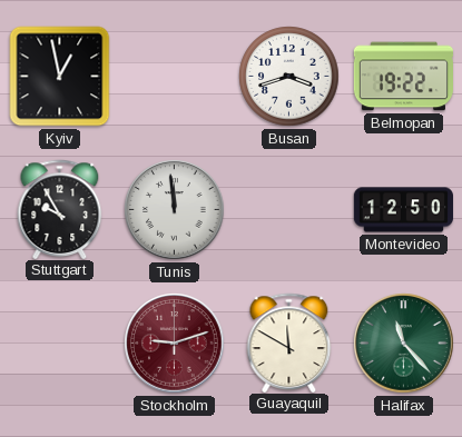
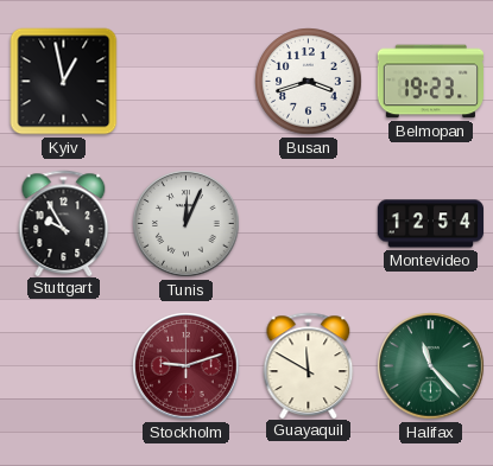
Belmopan: 19:22 -> 19:23 (430, 82)
Tunis: 11:59 -> 12:04 (187, 224)
Montevideo: 12:50 -> 12:54 (430, 224)
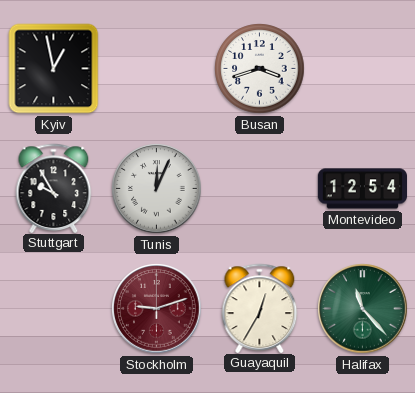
Belmopan: 19:23 -> none (430, 82)
Guayaquil: 11:50 -> 12:35 (260, 308)
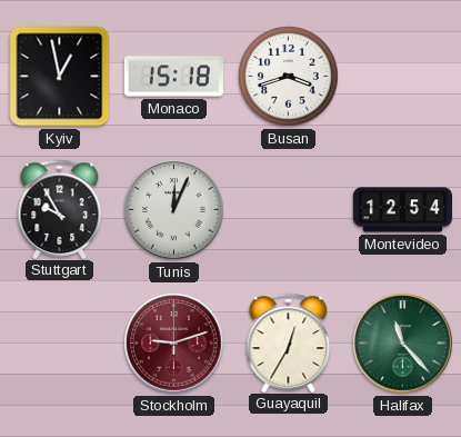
Monaco: none -> 15:18 (173, 77)
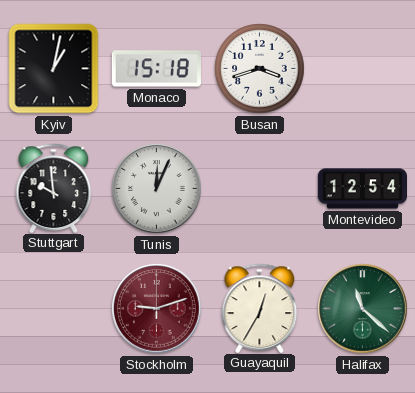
Kyiv: 12:58 -> 1:02 (54, 69)
Stuttgart: 9:55 -> 9:59 (54, 188)
Halifax: 11:23 -> 11:22 (363, 309)
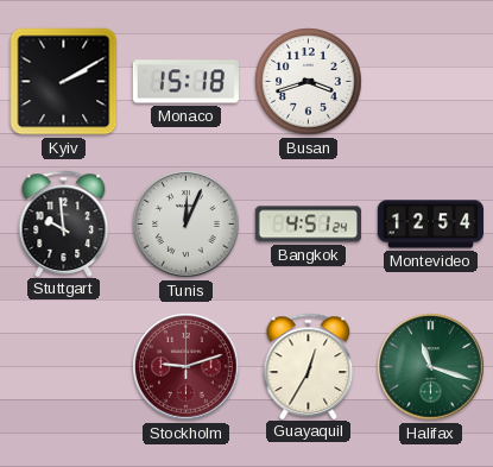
Kyiv: 1:02 -> 2:10 (64, 82)
Bangkok: none -> 4:51 (308, 225)
Halifax: 11:22 -> 11:18 (431, 367)
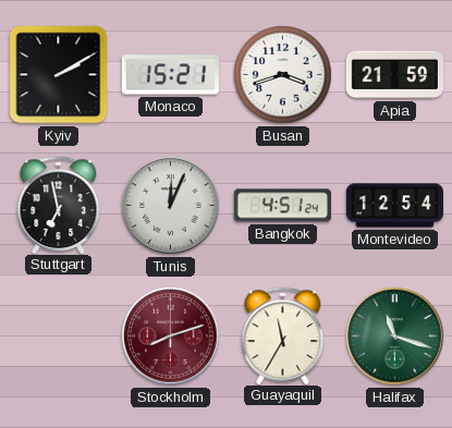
Monaco: 15:18 -> 15:21 (170, 75)
Apia: none -> 21:59 (394, 75)
Stuttgart: 9:59 -> 6:58 (59, 205)
Stockholm: 9:12 -> 8:12 (171, 337)
Guayaquil: 12:35 -> 11:35 (283, 335)
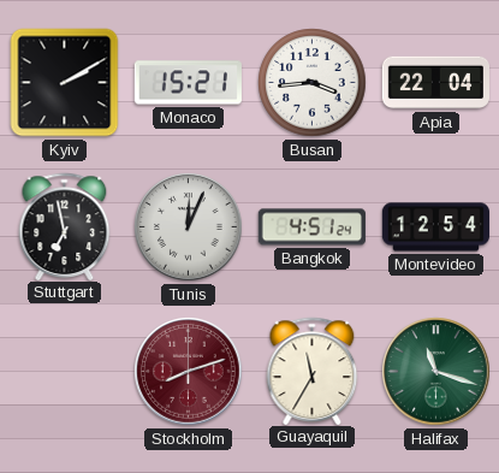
Busan: 3:42 -> 3:44 (313, 83)
Apia: 21:59 -> 22:04 (435, 83)
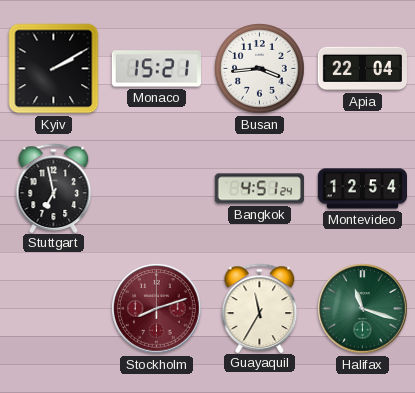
Tunis: 12:04 -> none (189, 227)
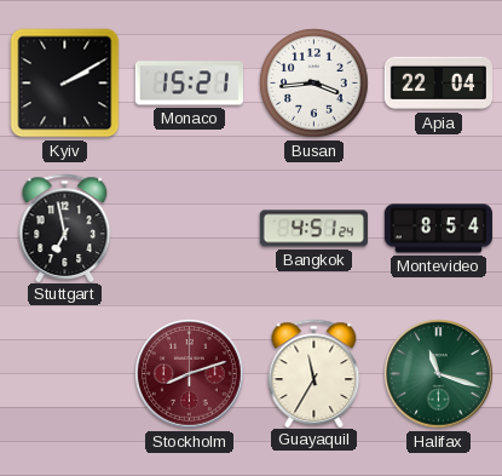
Montevideo: 12:54 -> 8:54 (438, 229)
